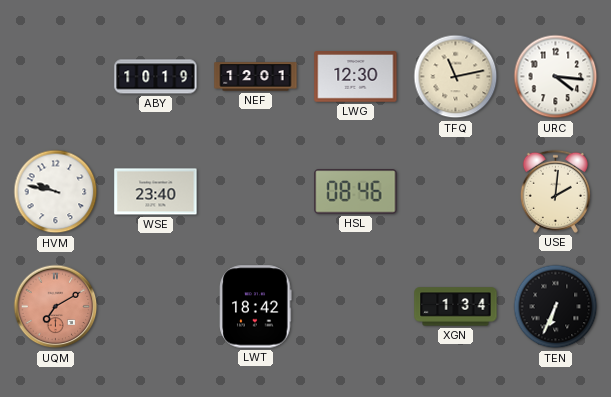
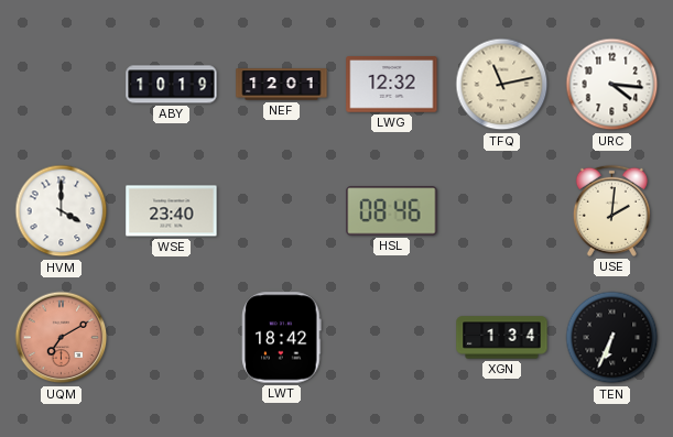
LWG: 12:30 -> 12:32 (392, 85)
HVM: 9:47 -> 4:00 (62, 211)
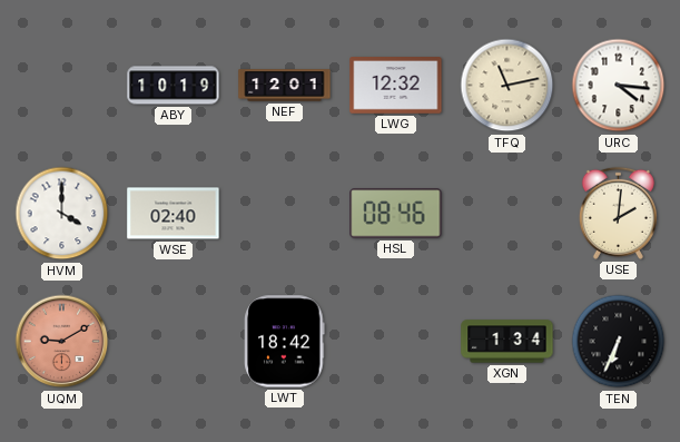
WSE: 23:40 -> 02:40 (174, 214)
UQM: 7:10 -> 9:10 (62, 342)
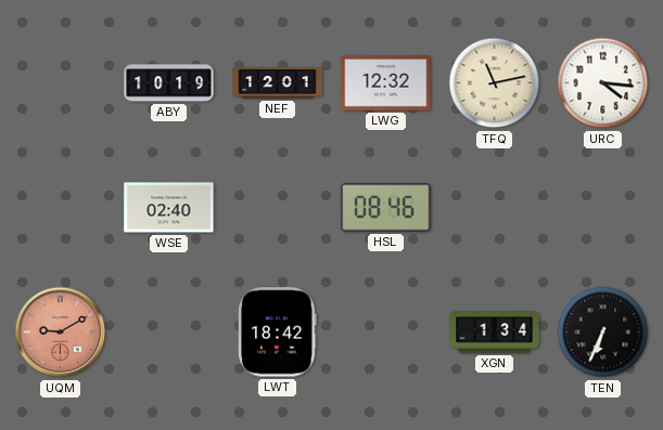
HVM: 4:00 -> none (62, 214)
USE: 2:01 -> none (618, 213)
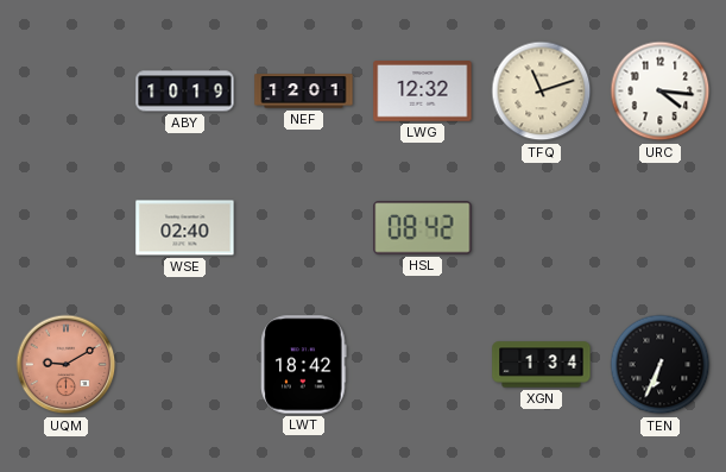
TFQ: 11:13 -> 11:12 (542, 92)
HSL: 08:46 -> 08:42 (423, 228)
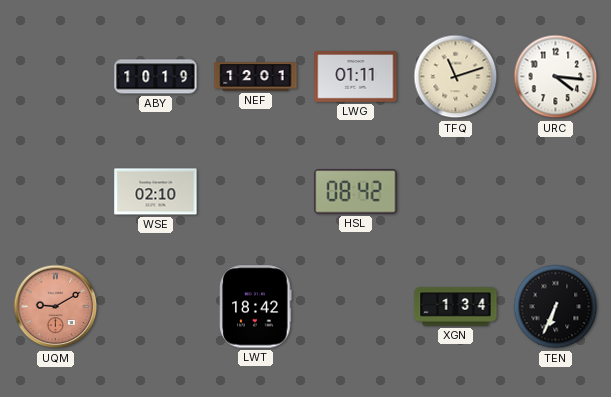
LWG: 12:32 -> 01:11 (356, 77)
WSE: 02:40 -> 02:10 (156, 192)
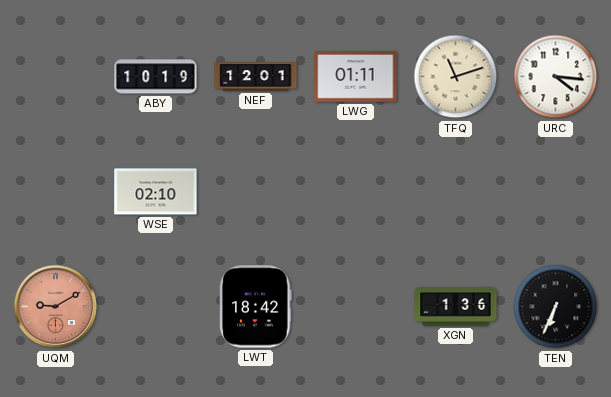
HSL: 08:42 -> none (356, 192)
XGN: 1:34 -> 1:36 (456, 307)
